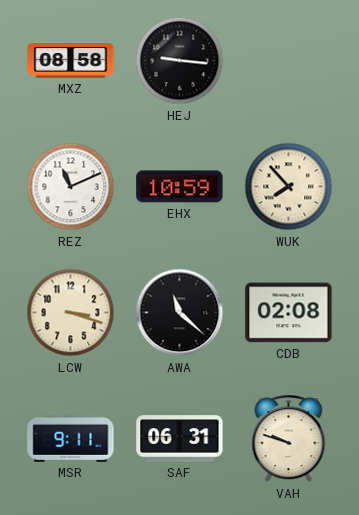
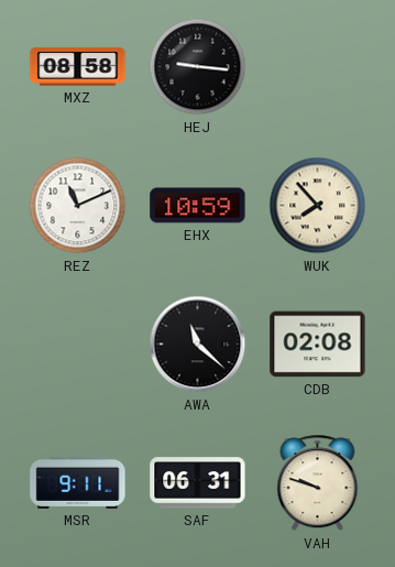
LCW: 3:18 -> none (71, 313)
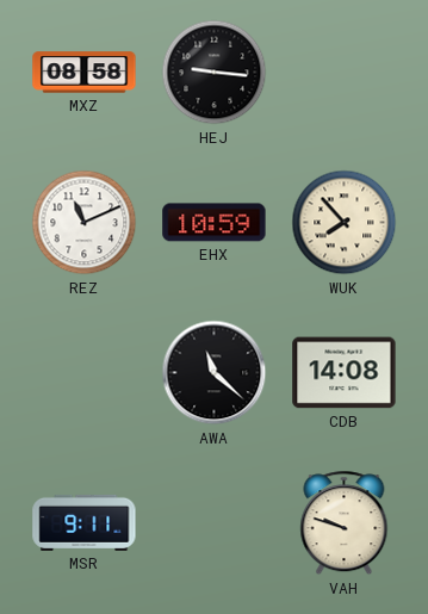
CDB: 02:08 -> 14:08 (345, 373)
SAF: 06:31 -> none (198, 483)
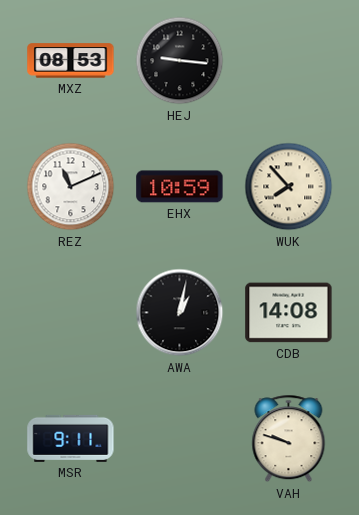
MXZ: 08:58 -> 08:53 (71, 61)
AWA: 11:22 -> 1:02 (180, 313)
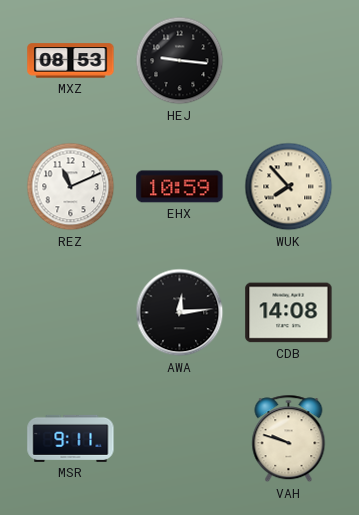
AWA: 1:02 -> 12:14 (180, 313)
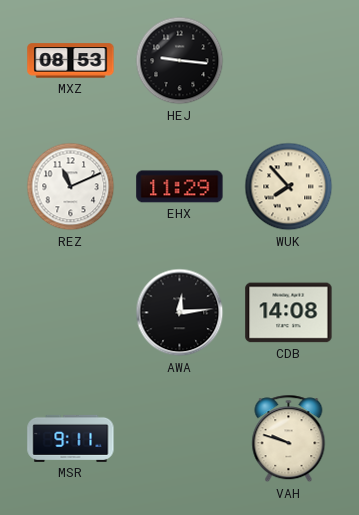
EHX: 10:59 -> 11:29 (180, 187)
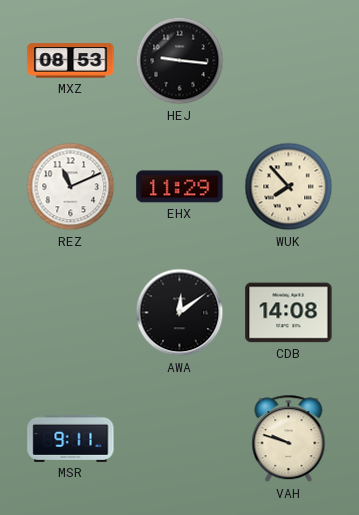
AWA: 12:14 -> 12:09 (180, 313)
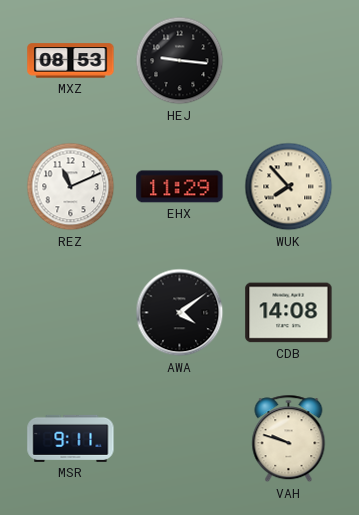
AWA: 12:09 -> 4:09 (180, 313)
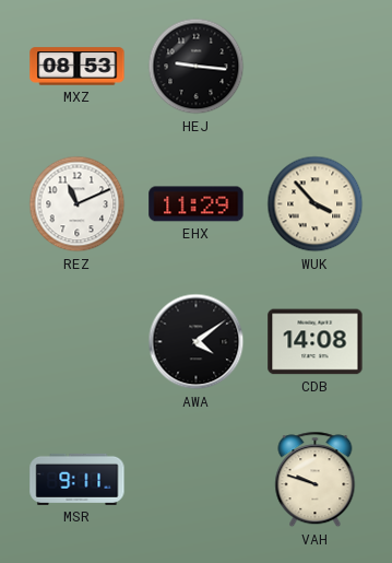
WUK: 7:53 -> 3:53 (316, 204)
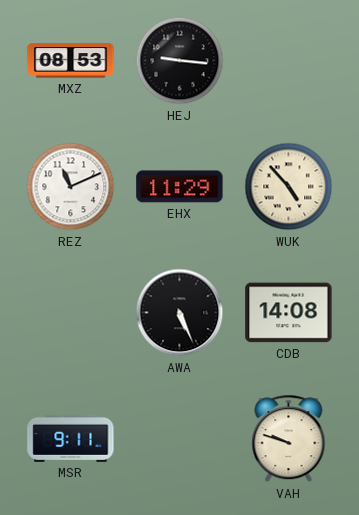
WUK: 3:53 -> 4:53 (289, 187)
AWA: 4:09 -> 5:26 (180, 313)
